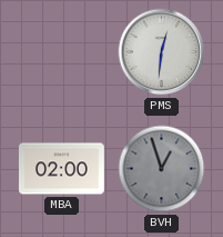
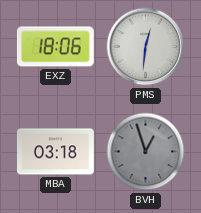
EXZ: none -> 18:06 (55, 47)
MBA: 02:00 -> 03:18 (55, 152)
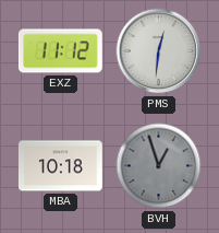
EXZ: 18:06 -> 11:12 (60, 51)
MBA: 03:18 -> 10:18 (60, 166)
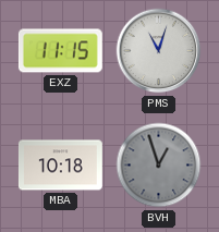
EXZ: 11:12 -> 11:15 (60, 51)
PMS: 12:31 -> 11:03 (159, 51)
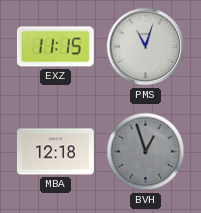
MBA: 10:18 -> 12:18 (55, 152)
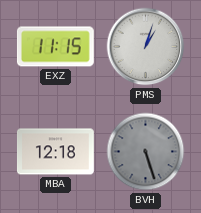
PMS: 11:03 -> 1:03 (146, 47)
BVH: 12:57 -> 5:27 (146, 152)
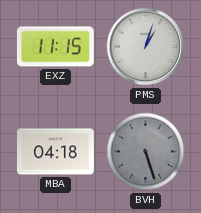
MBA: 12:18 -> 04:18 (55, 152)
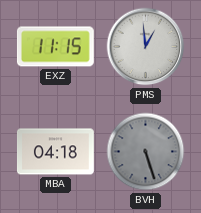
PMS: 1:03 -> 12:59 (146, 47)
